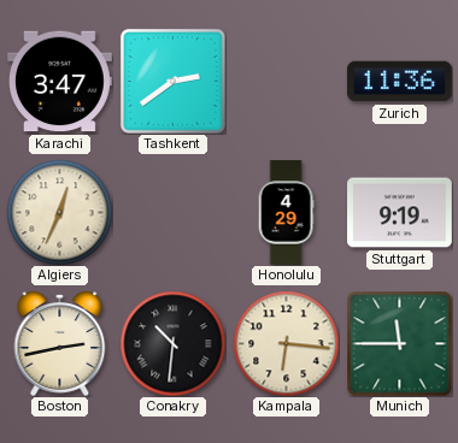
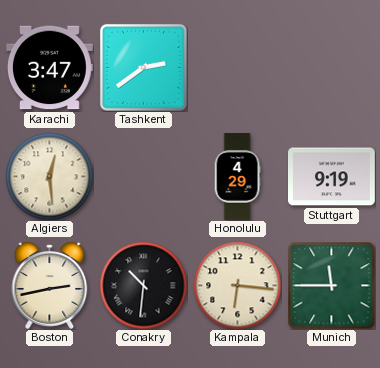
Zurich: 11:36 -> none (399, 82)
Algiers: 12:34 -> 12:29 (49, 176)
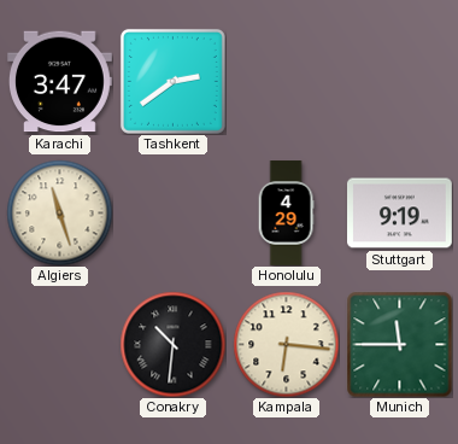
Algiers: 12:29 -> 11:27 (59, 212)
Boston: 2:43 -> none (50, 285)
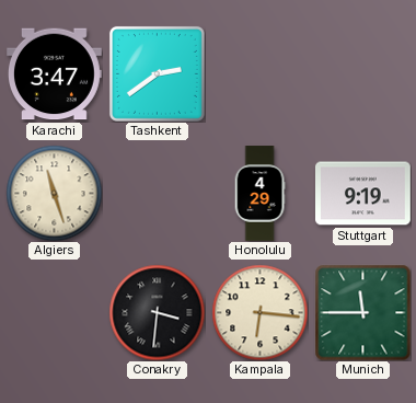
Conakry: 10:31 -> 3:31 (157, 312)
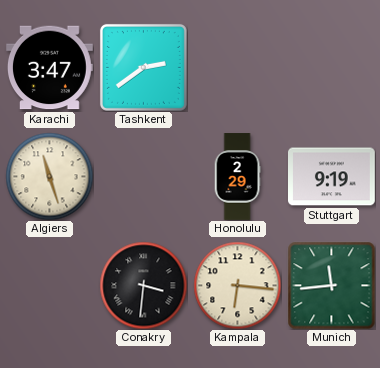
Honolulu: 4:29 -> 2:29 (237, 177)
Munich: 11:45 -> 11:44 (331, 285)
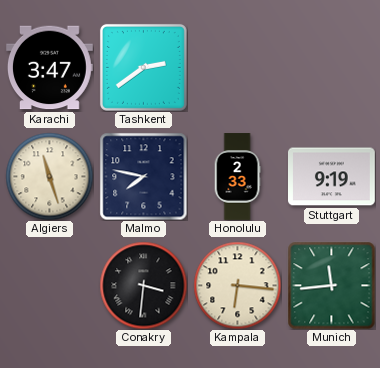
Malmo: none -> 7:47 (143, 176)
Honolulu: 2:29 -> 2:33 (237, 177)
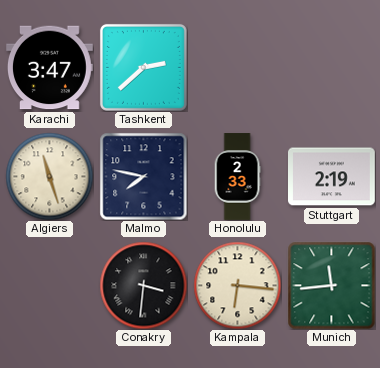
Tashkent: 2:39 -> 2:38 (143, 67)
Stuttgart: 9:19 -> 2:19 (332, 177)
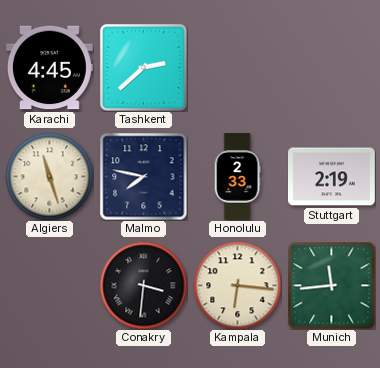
Karachi: 3:47 -> 4:45 (50, 68)
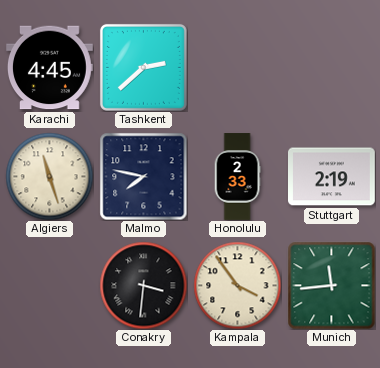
Kampala: 6:16 -> 3:54 (237, 285)
